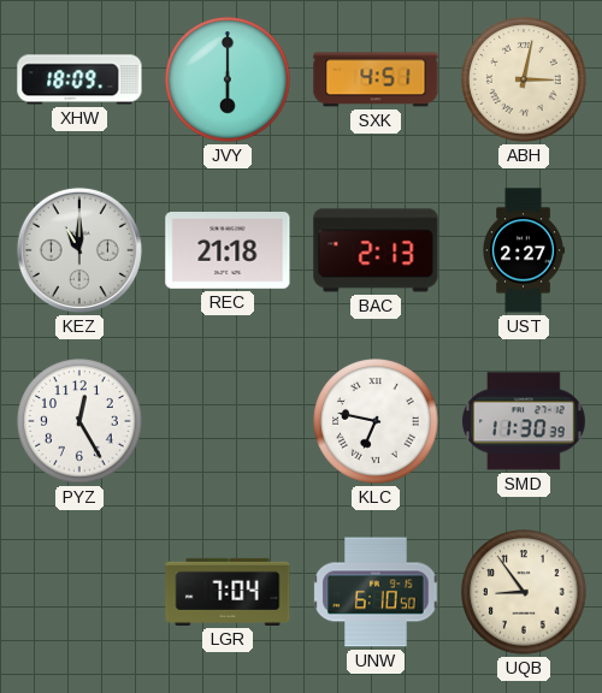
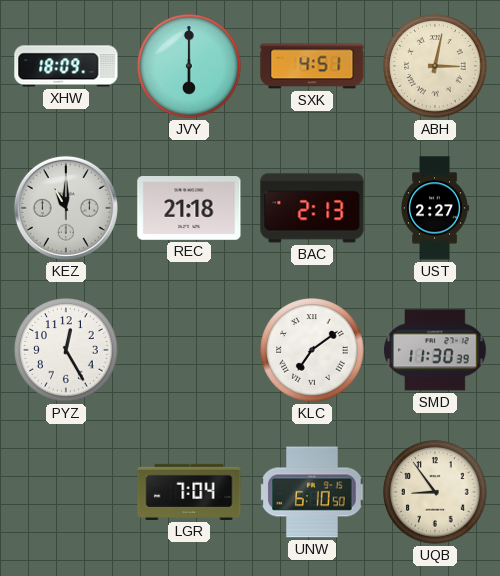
KLC: 6:47 -> 7:09 (312, 350)
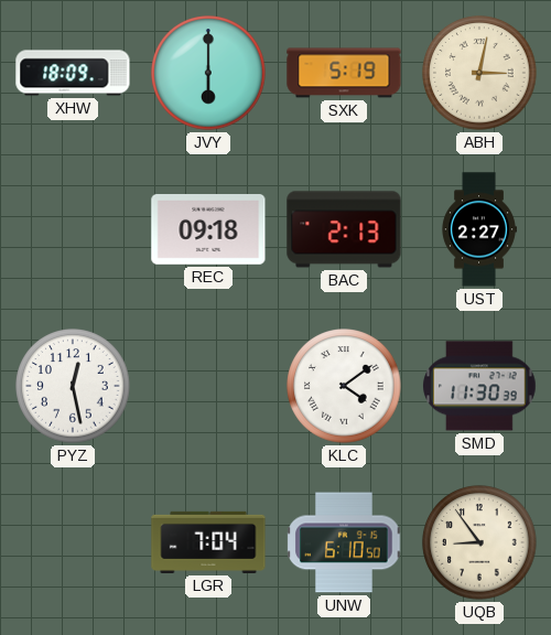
SXK: 4:51 -> 5:19 (344, 73)
KEZ: 11:00 -> none (66, 208)
REC: 21:18 -> 09:18 (208, 230)
PYZ: 12:25 -> 12:28 (73, 386)
KLC: 7:09 -> 4:09 (344, 386)
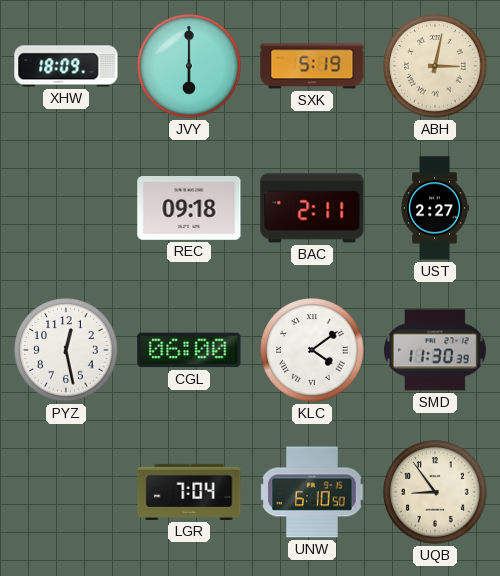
BAC: 2:13 -> 2:11 (312, 208)
CGL: none -> 06:00 (189, 350)
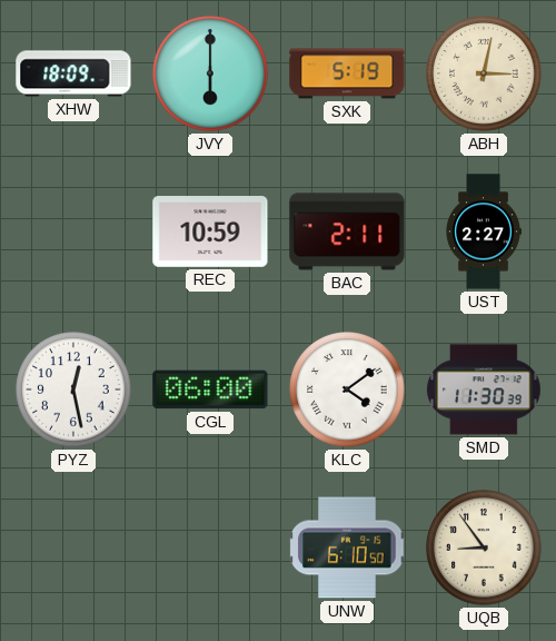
REC: 09:18 -> 10:59 (210, 233)
LGR: 7:04 -> none (189, 492)
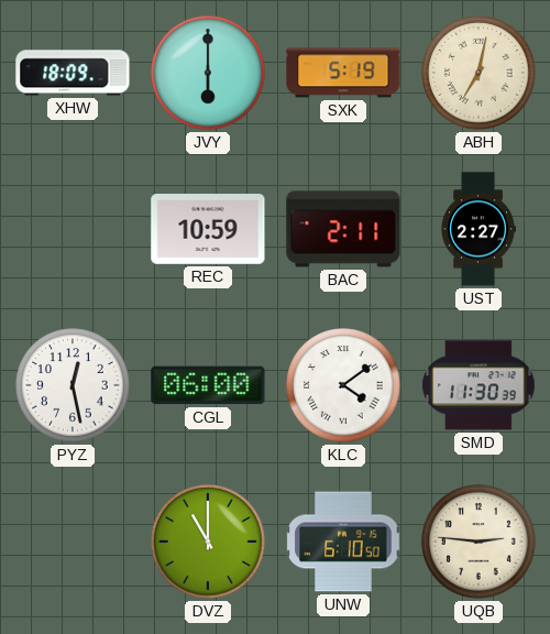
ABH: 3:02 -> 7:02 (479, 73)
DVZ: none -> 11:00 (208, 542)
UQB: 8:54 -> 2:46 (479, 542)
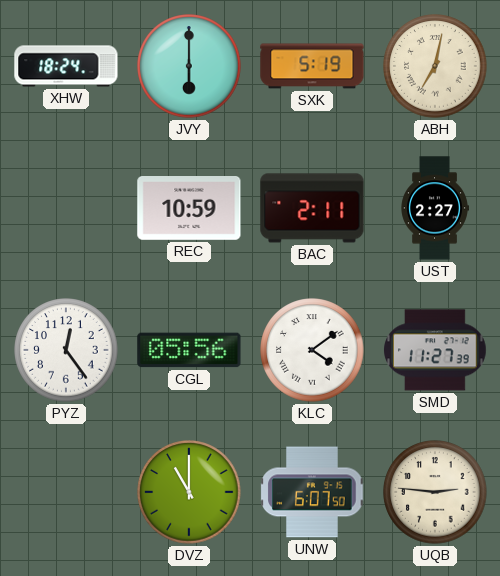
XHW: 18:09 -> 18:24 (66, 66)
PYZ: 12:28 -> 12:24 (66, 350)
CGL: 06:00 -> 05:56 (189, 350)
SMD: 11:30 -> 11:27 (435, 350)
UNW: 6:10 -> 6:07 (312, 492)
